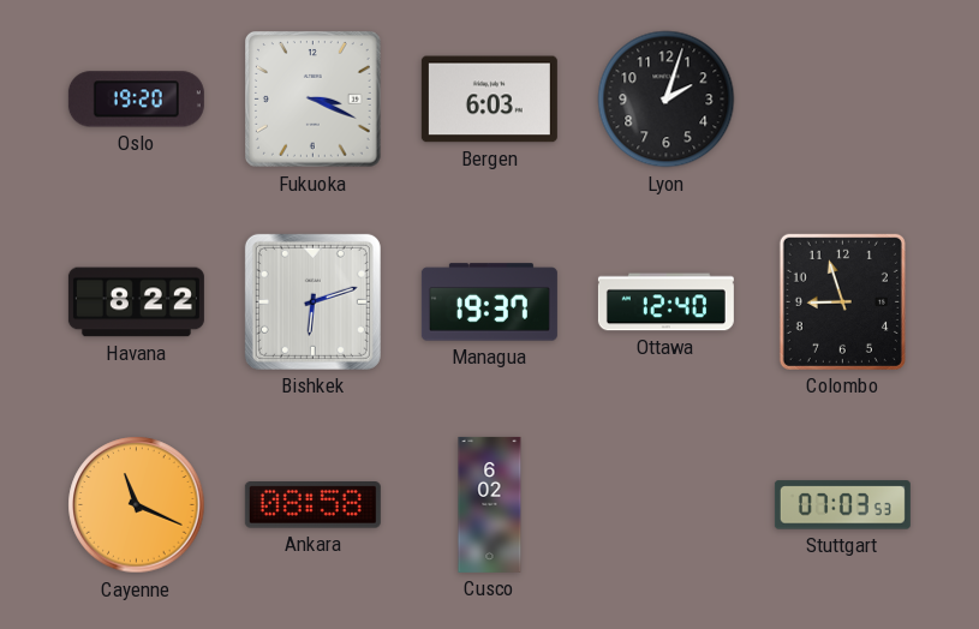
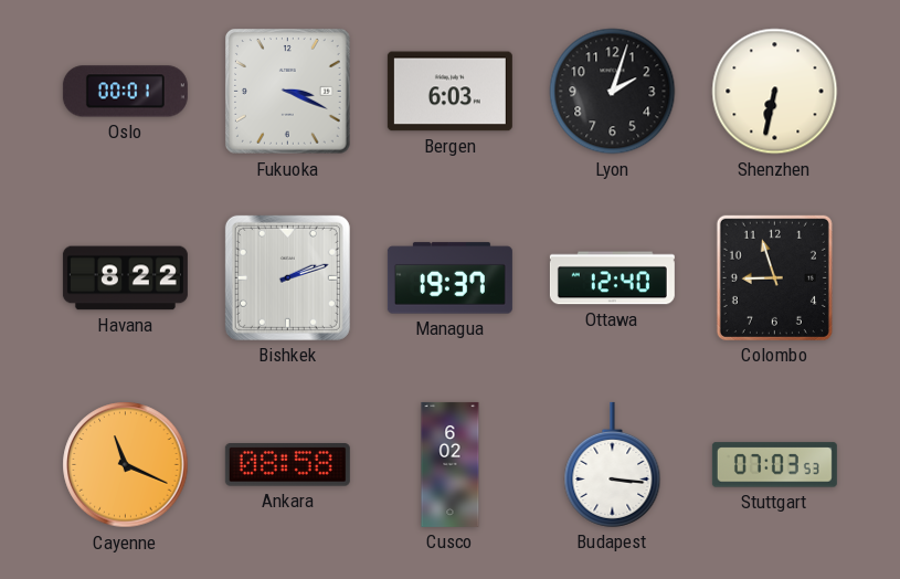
Oslo: 19:20 -> 00:01 (125, 92)
Shenzhen: none -> 6:32 (775, 92)
Bishkek: 6:12 -> 2:12 (287, 277)
Budapest: none -> 3:16 (613, 464)
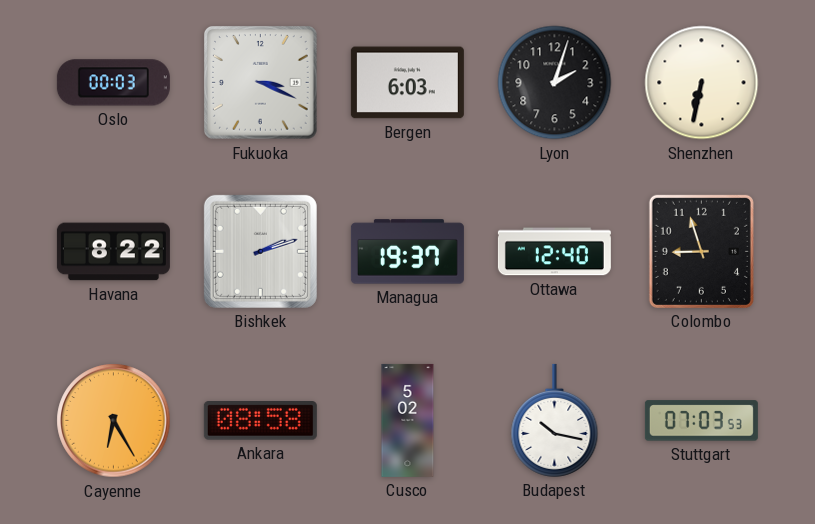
Oslo: 00:01 -> 00:03 (113, 83)
Cayenne: 11:19 -> 6:25 (114, 421)
Cusco: 6:02 -> 5:02 (408, 420)
Budapest: 3:16 -> 10:17 (555, 420)
